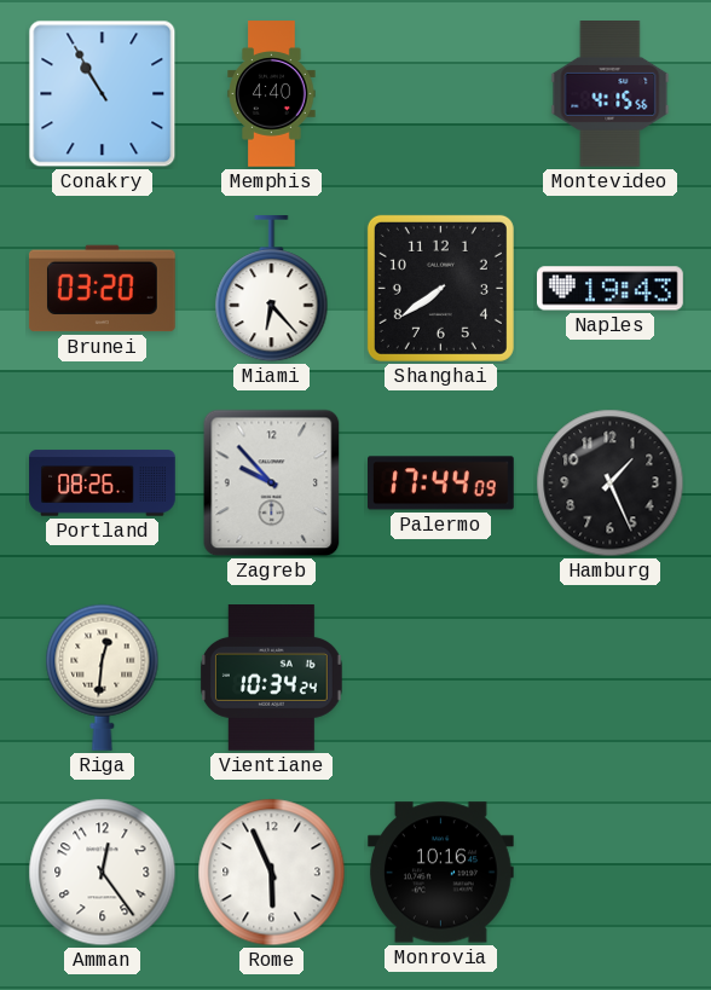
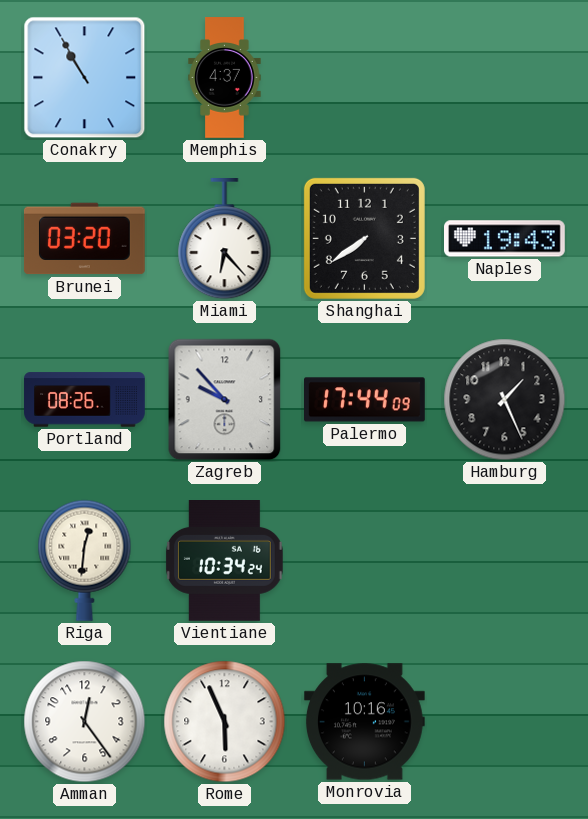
Memphis: 4:40 -> 4:37 (225, 78)
Montevideo: 4:15 -> none (611, 94)
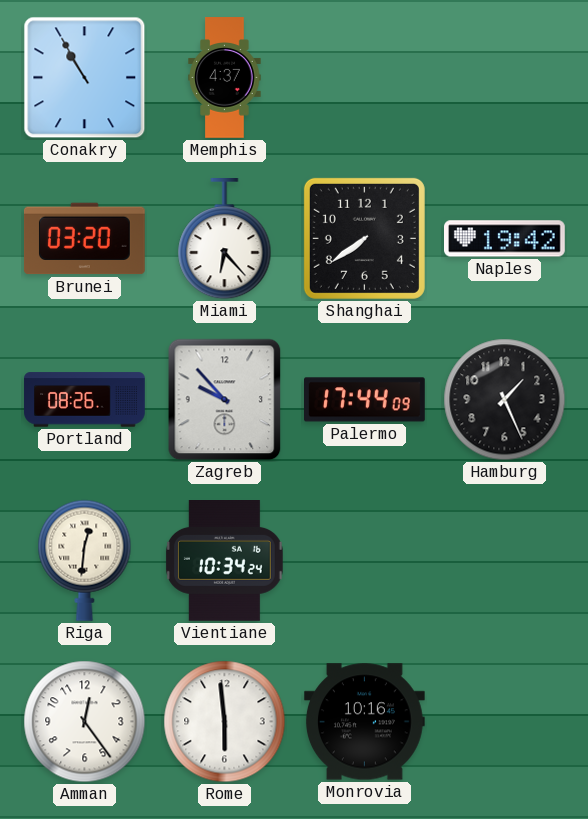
Naples: 19:43 -> 19:42 (505, 239)
Rome: 5:56 -> 5:59 (225, 722)
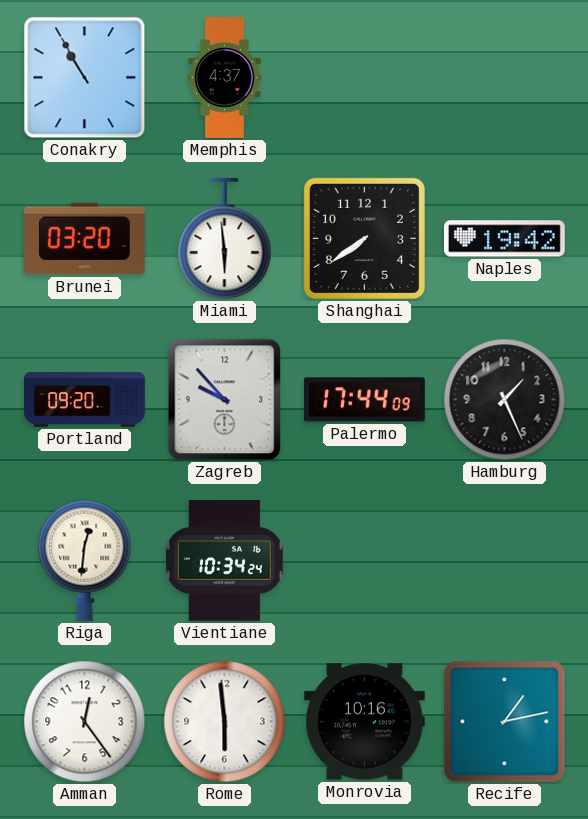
Miami: 6:23 -> 5:59 (225, 240)
Portland: 08:26 -> 09:20 (85, 400)
Recife: none -> 1:13 (505, 722)
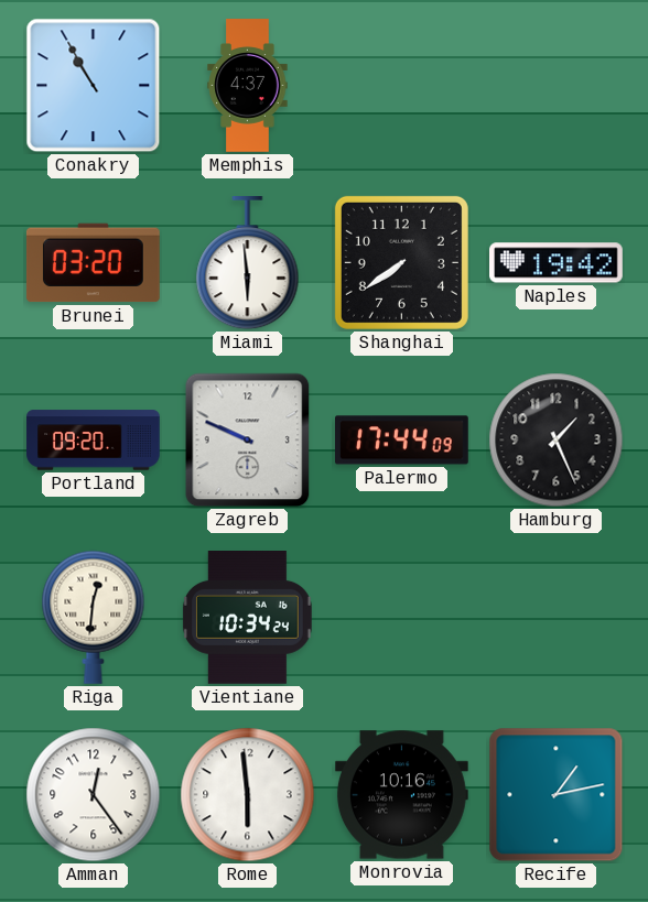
Zagreb: 9:53 -> 9:49 (248, 441)
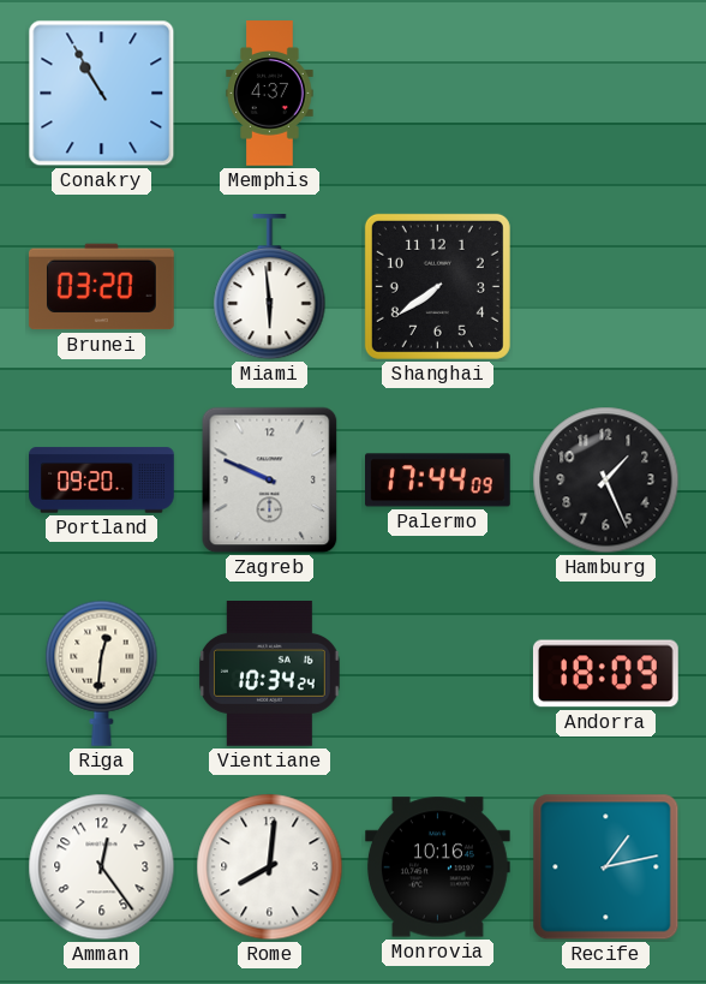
Naples: 19:42 -> none (557, 263)
Andorra: none -> 18:09 (605, 674)
Rome: 5:59 -> 8:01 (270, 867)
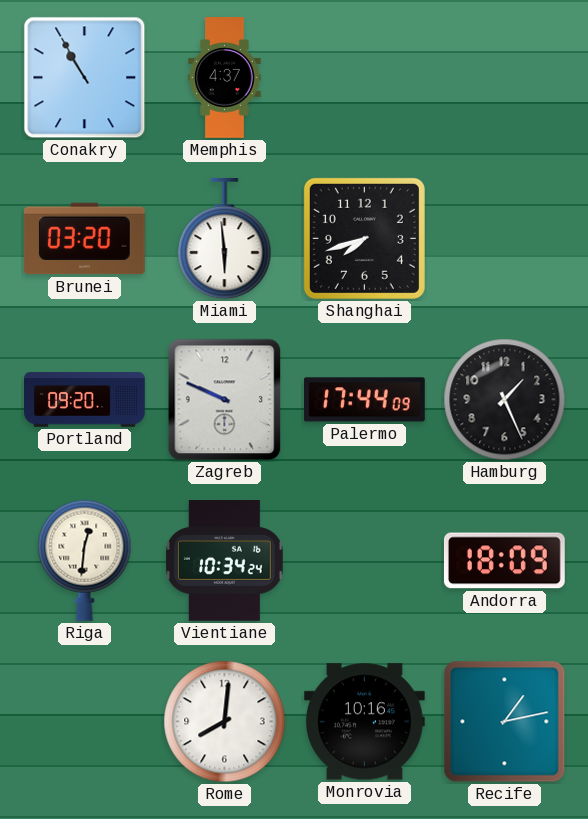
Shanghai: 7:39 -> 7:42 (364, 238)
Amman: 12:24 -> none (102, 867)
